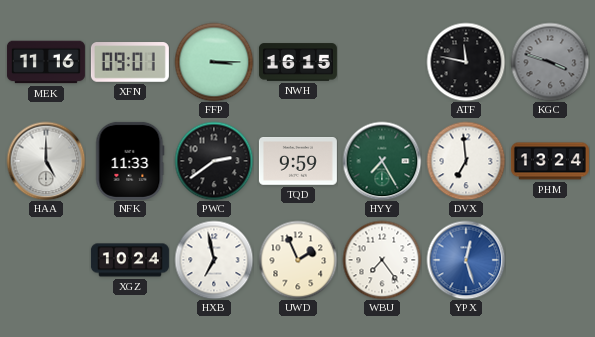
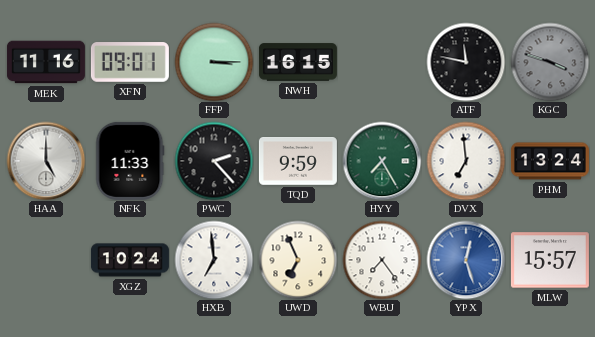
PWC: 2:39 -> 2:23 (214, 161)
HXB: 6:58 -> 6:59 (214, 260)
UWD: 1:56 -> 6:56 (298, 260)
MLW: none -> 15:57 (550, 260)
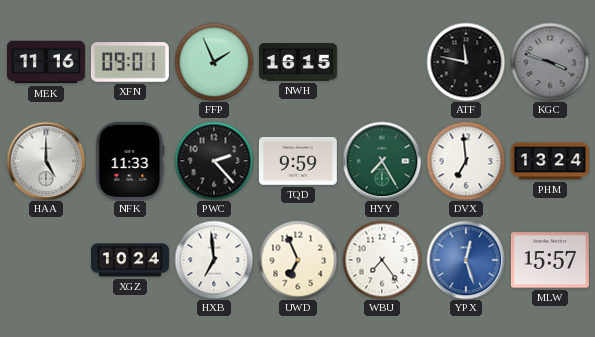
FFP: 3:15 -> 1:56 (214, 62)
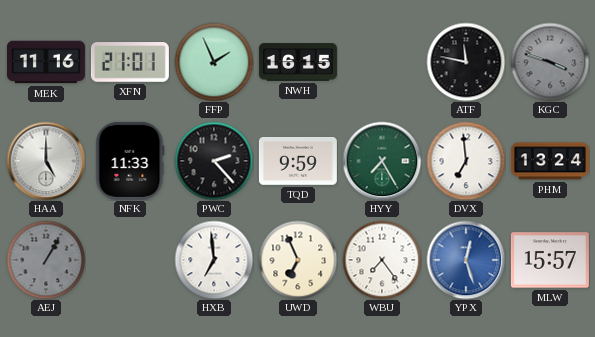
XFN: 09:01 -> 21:01 (130, 62)
AEJ: none -> 1:05 (46, 260)
XGZ: 10:24 -> none (130, 260)
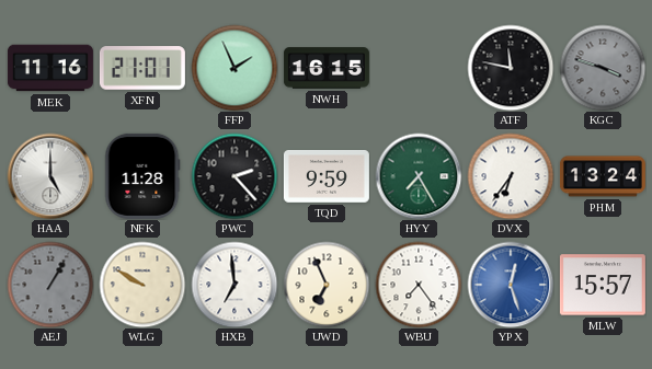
NFK: 11:33 -> 11:28 (142, 176)
DVX: 6:59 -> 6:36 (511, 176)
WLG: none -> 9:50 (142, 285)
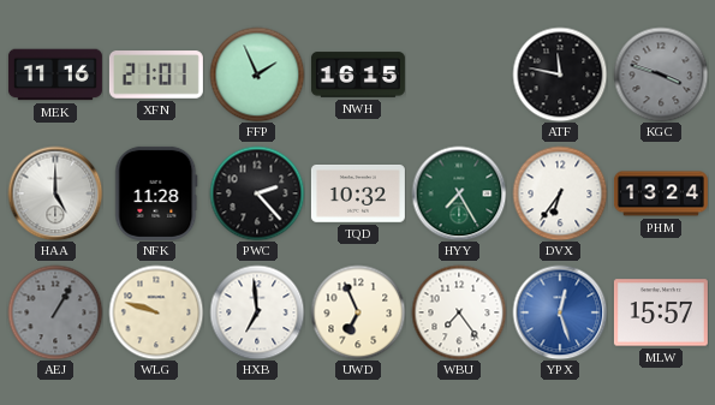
TQD: 9:59 -> 10:32 (358, 195)
WLG: 9:50 -> 9:48 (156, 312)
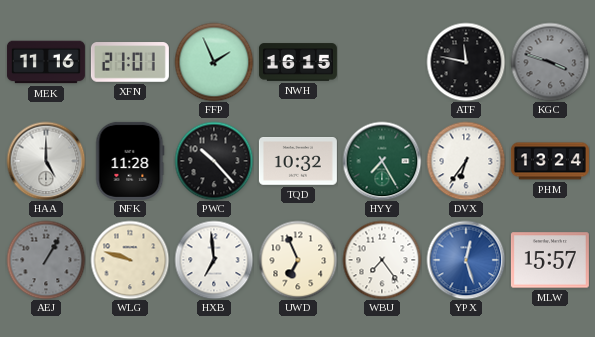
PWC: 2:23 -> 10:23 (214, 161)
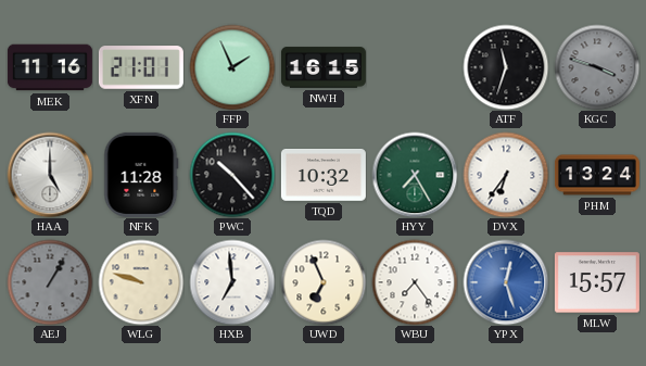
ATF: 11:47 -> 11:33 (506, 67)
